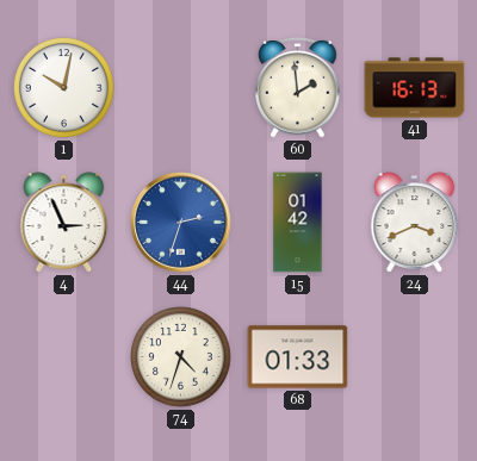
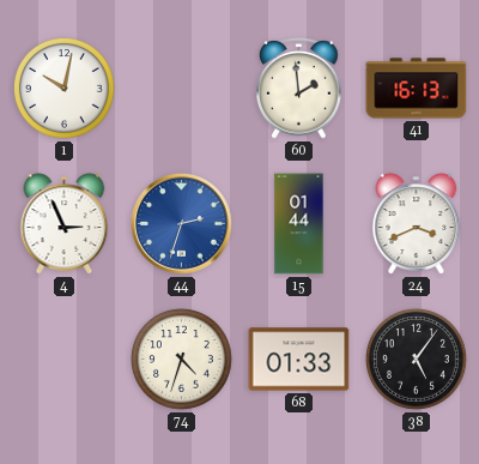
15: 01:42 -> 01:44 (299, 224)
38: none -> 5:06 (417, 360)
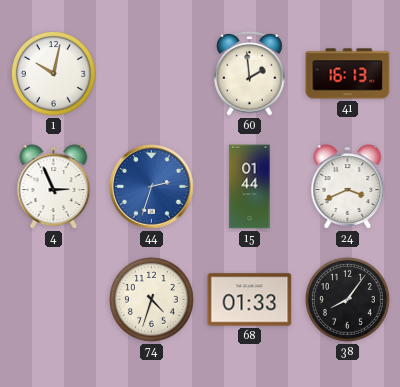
38: 5:06 -> 8:06 (348, 300)
